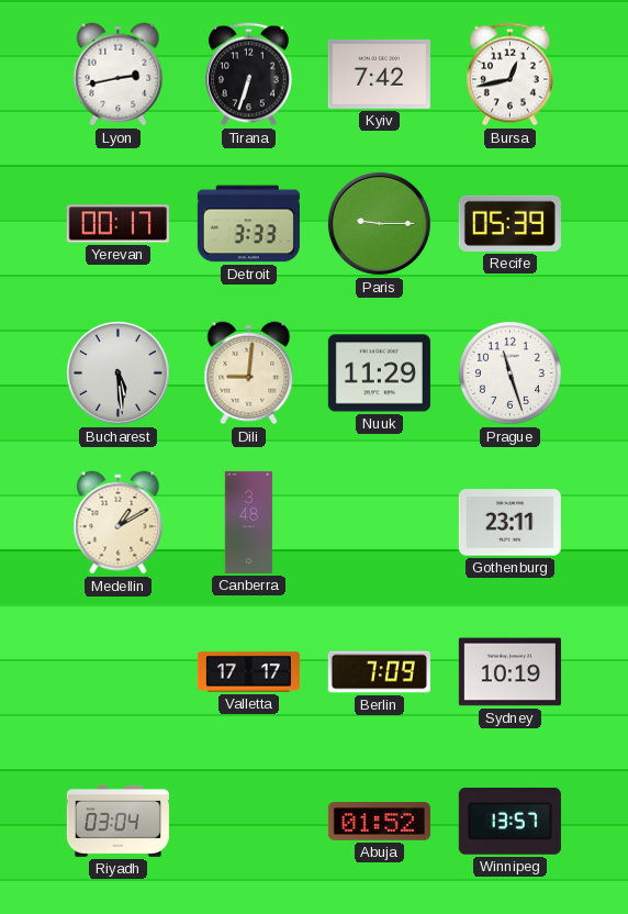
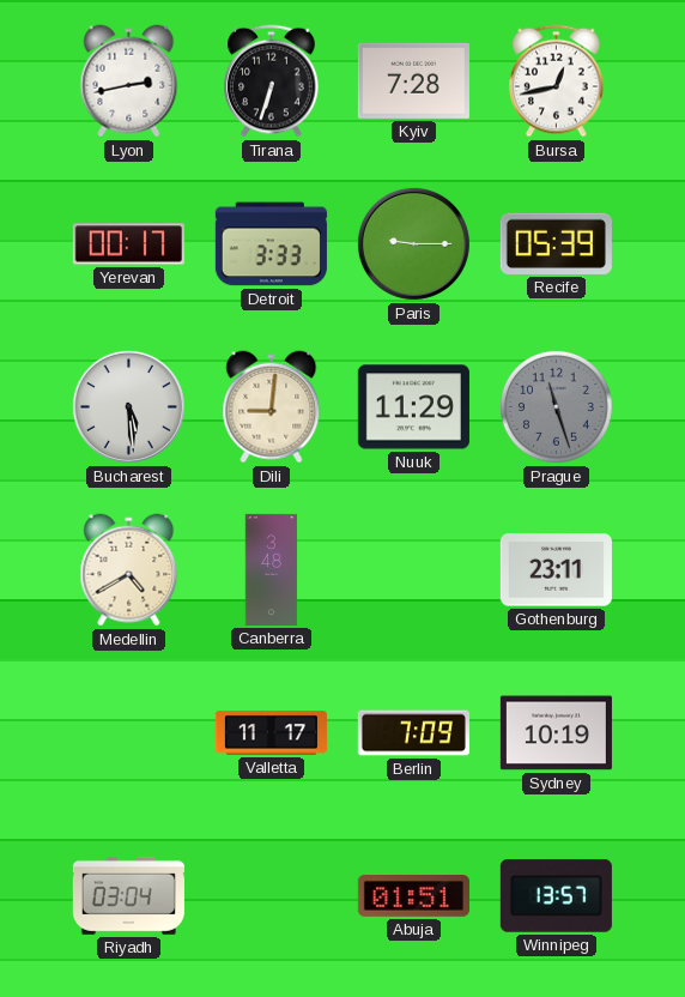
Kyiv: 7:42 -> 7:28 (413, 80)
Prague dial: white -> grey (556, 406)
Medellin: 1:10 -> 4:40 (129, 570)
Valletta: 17:17 -> 11:17 (271, 733)
Abuja: 01:52 -> 01:51 (413, 896)
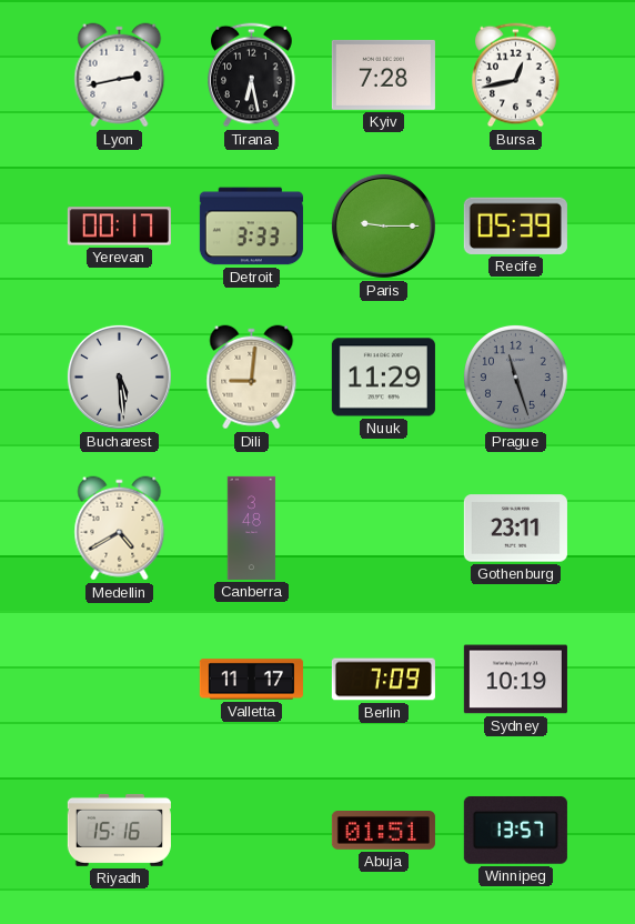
Tirana: 6:33 -> 6:28 (252, 76)
Riyadh: 03:04 -> 15:16 (119, 830)
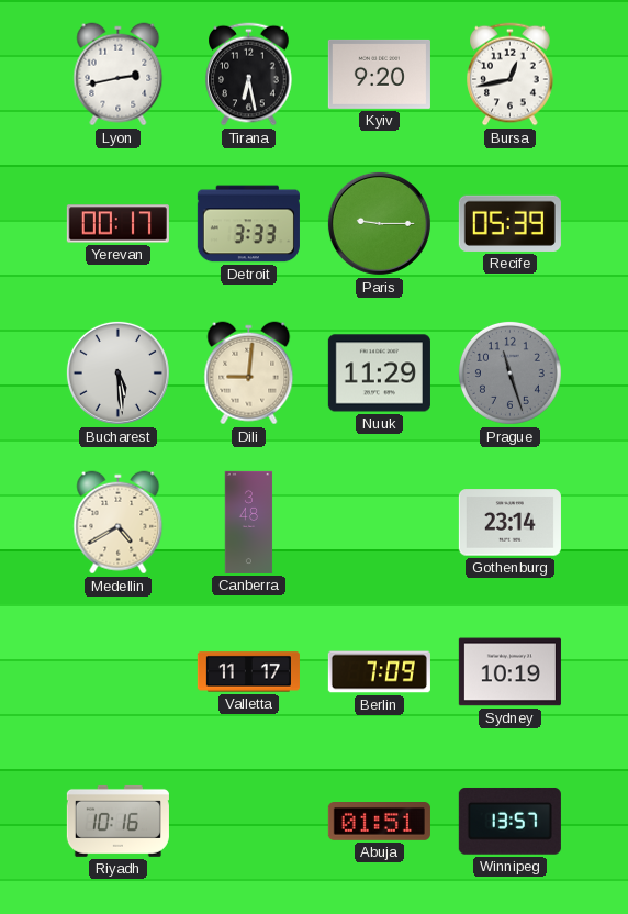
Kyiv: 7:28 -> 9:20 (379, 74)
Gothenburg: 23:11 -> 23:14 (509, 523)
Riyadh: 15:16 -> 10:16 (117, 821)
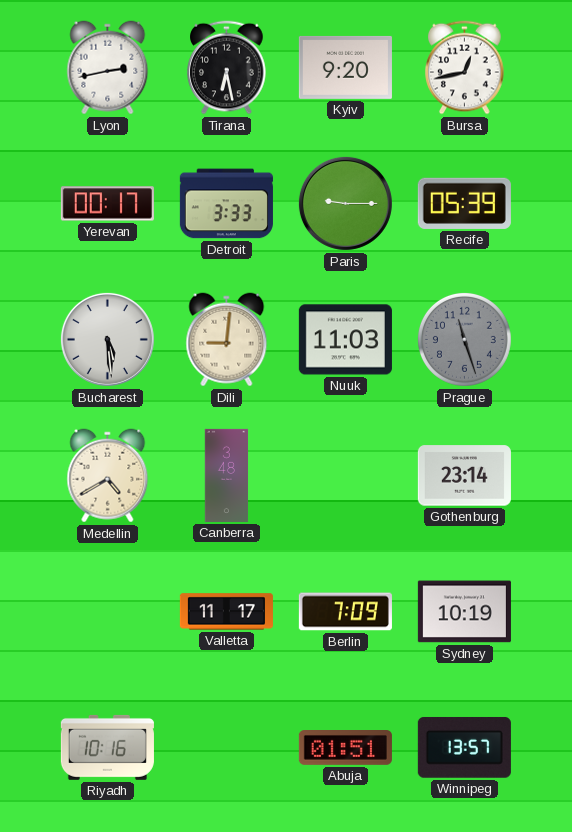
Nuuk: 11:29 -> 11:03 (345, 340)
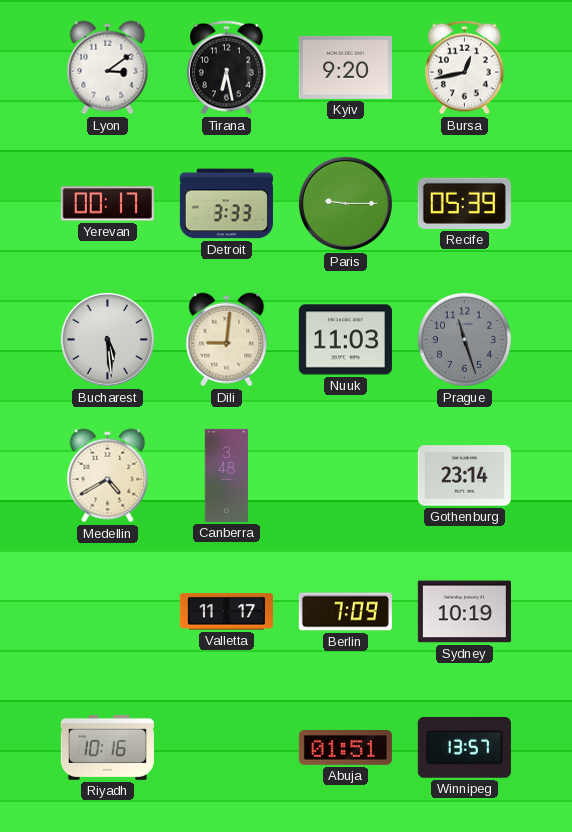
Lyon: 2:43 -> 3:09 (108, 68)
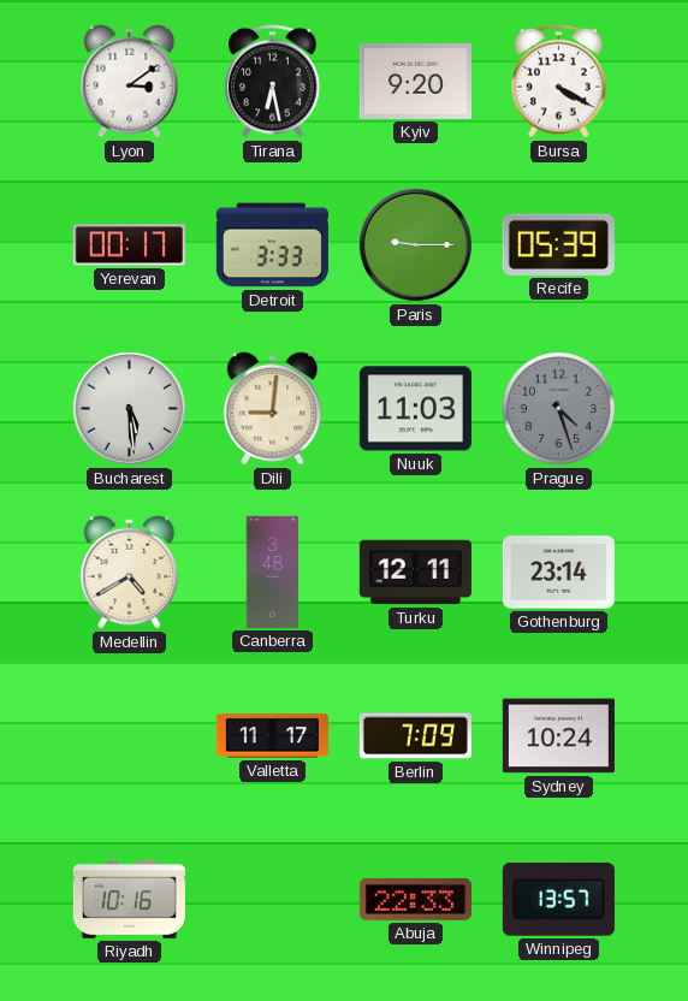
Bursa: 12:43 -> 4:20 (559, 82)
Prague: 11:27 -> 4:27 (558, 408)
Turku: none -> 12:11 (415, 573)
Sydney: 10:19 -> 10:24 (558, 736)
Abuja: 01:51 -> 22:33 (415, 900)
